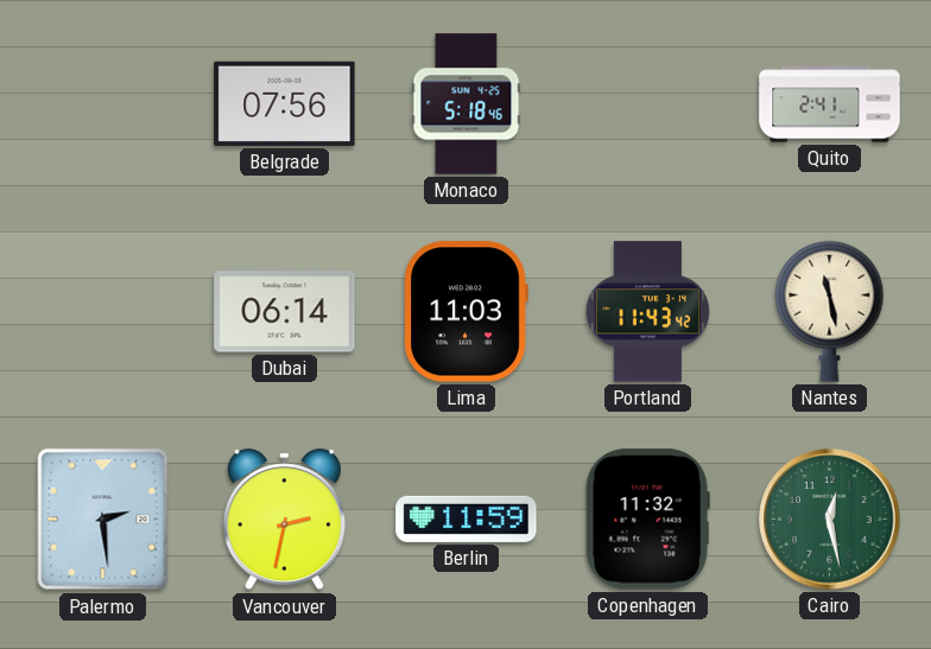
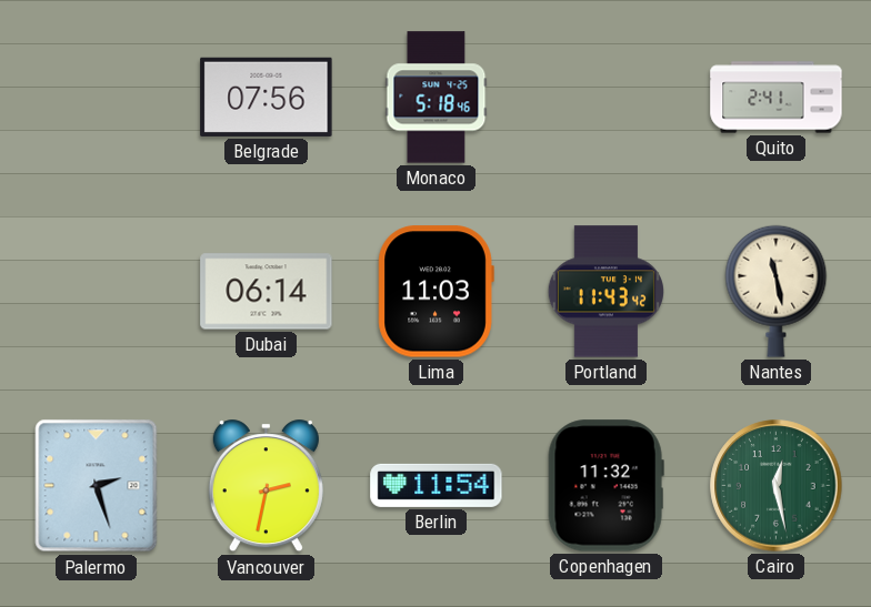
Palermo: 2:29 -> 2:27 (97, 486)
Berlin: 11:59 -> 11:54 (437, 485)
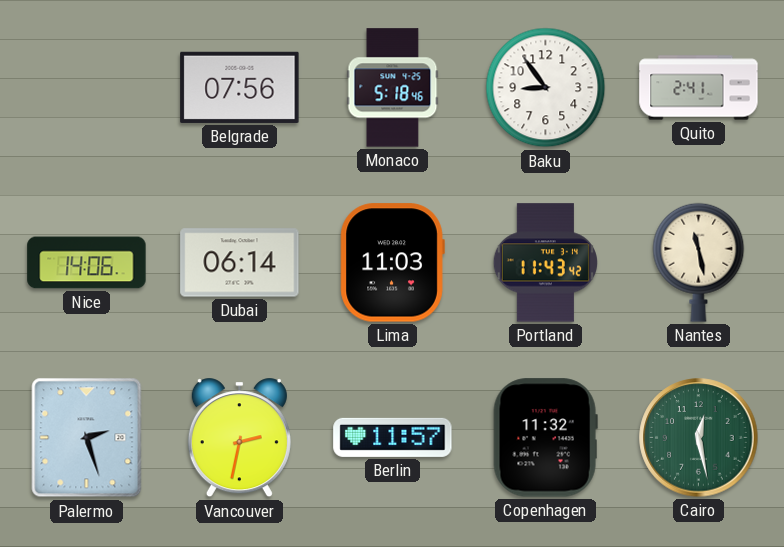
Baku: none -> 8:54 (546, 88)
Nice: none -> 14:06 (87, 263)
Berlin: 11:54 -> 11:57 (393, 437)
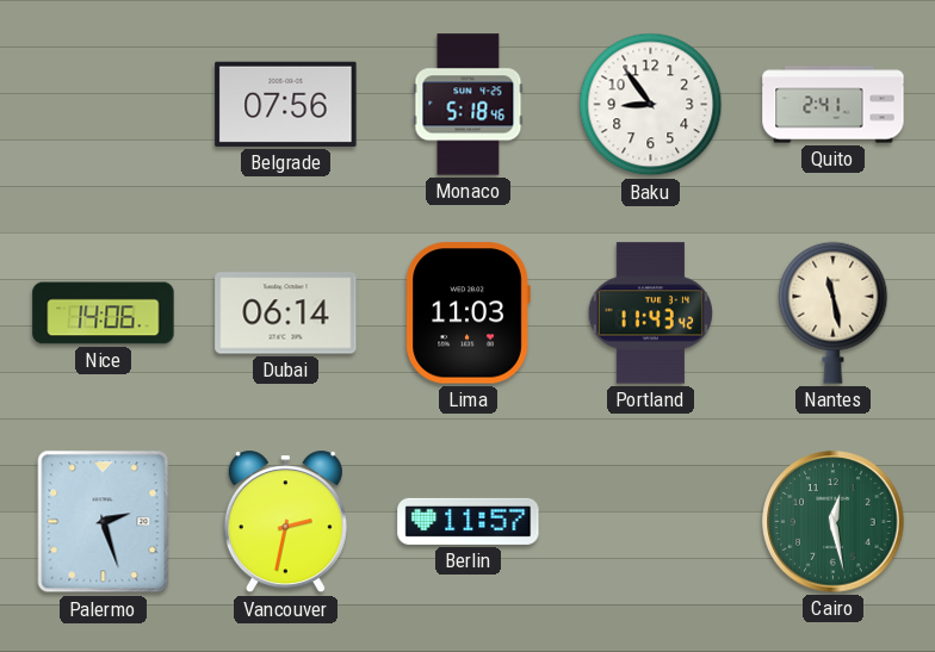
Copenhagen: 11:32 -> none (545, 438)
